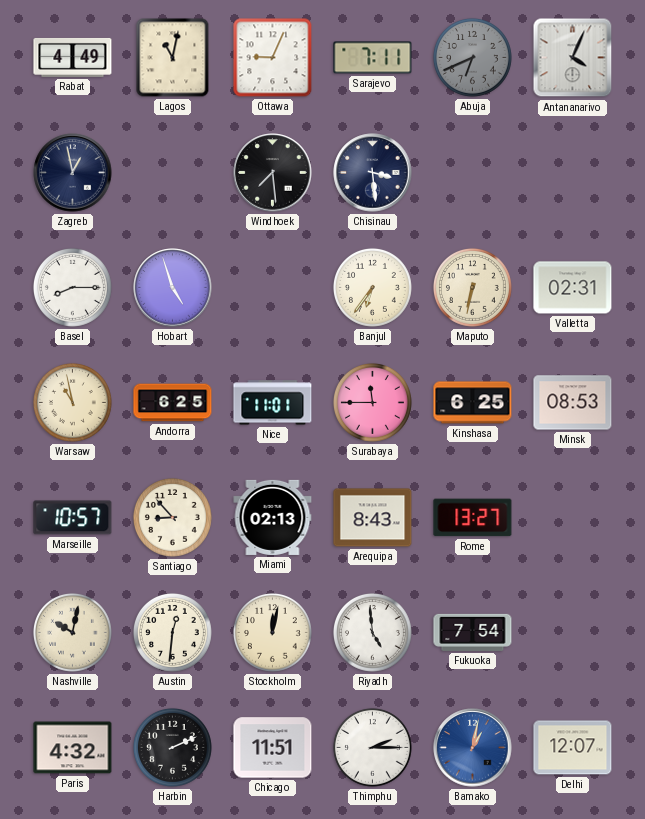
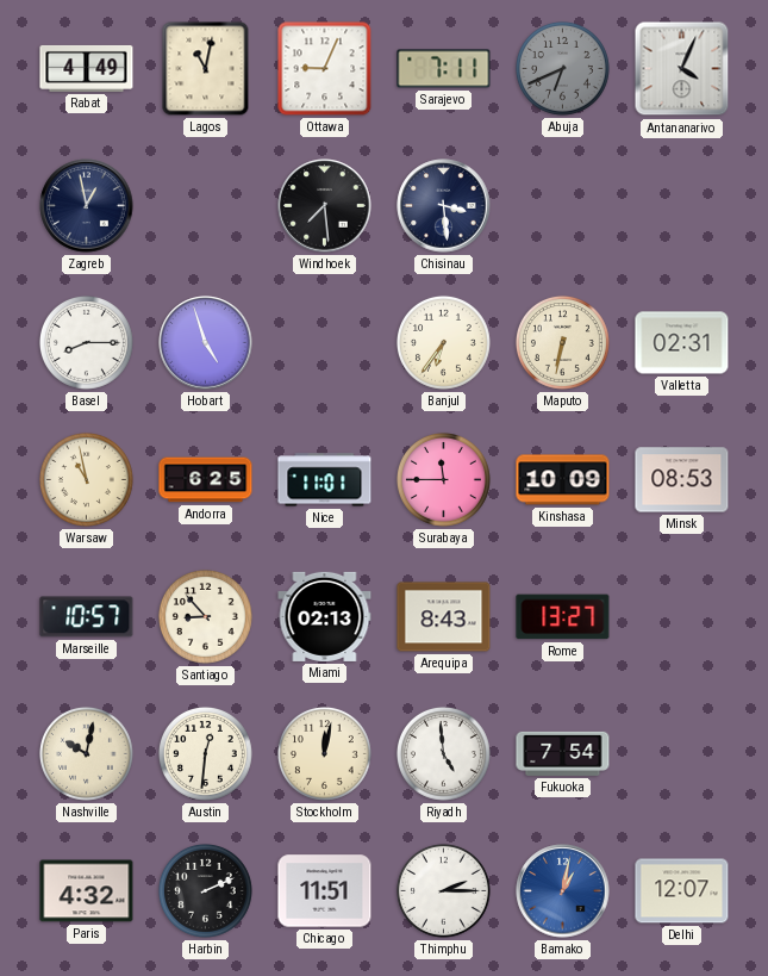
Kinshasa: 6:25 -> 10:09 (563, 480)
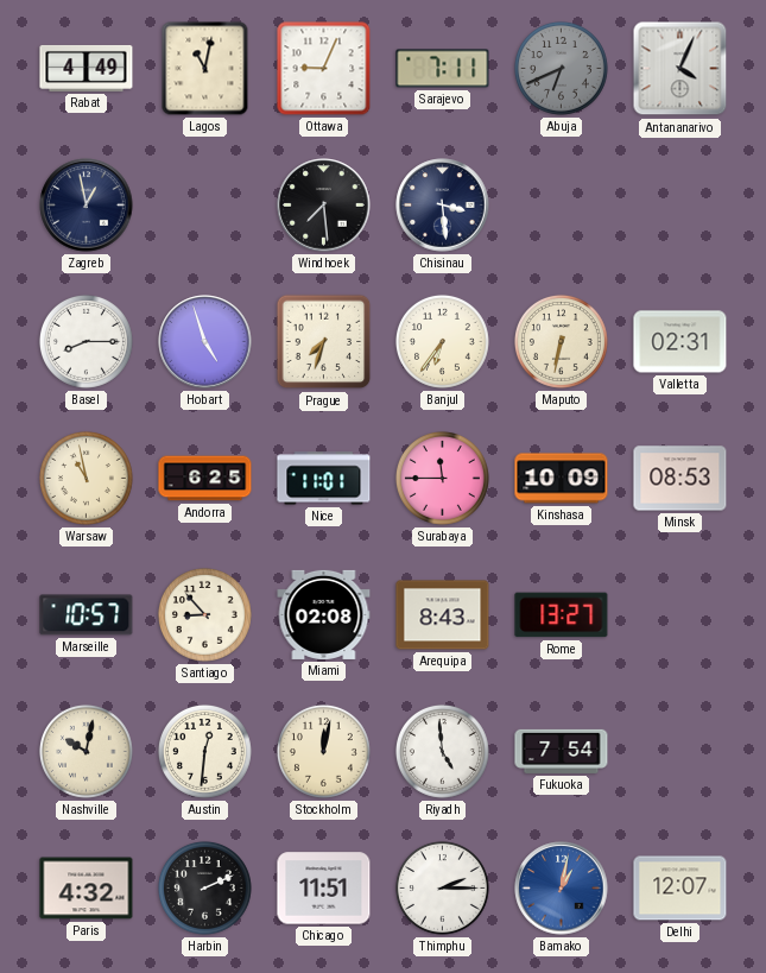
Prague: none -> 7:33 (324, 342)
Miami: 02:13 -> 02:08 (324, 614)
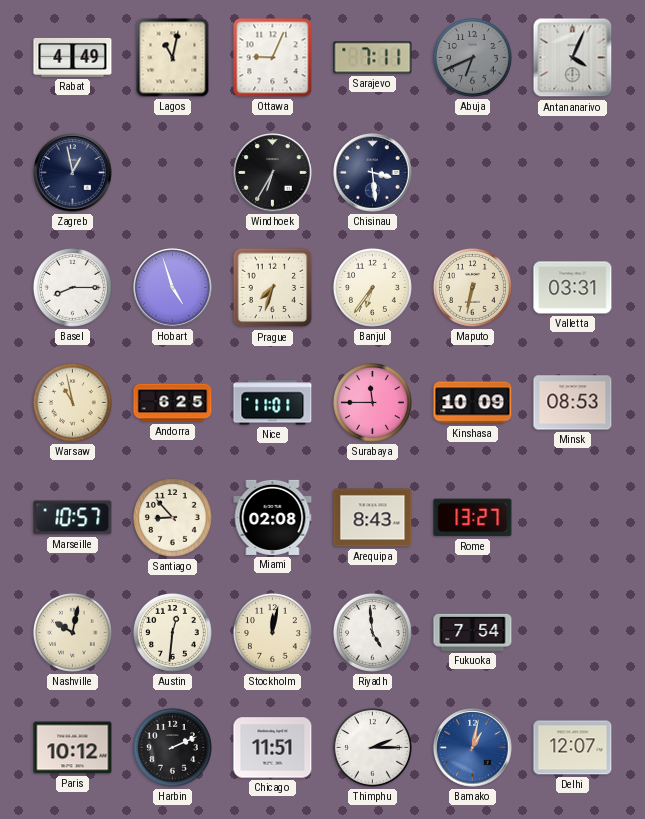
Windhoek: 7:29 -> 6:35 (273, 173)
Valletta: 02:31 -> 03:31 (573, 288)
Paris: 4:32 -> 10:12 (73, 748)
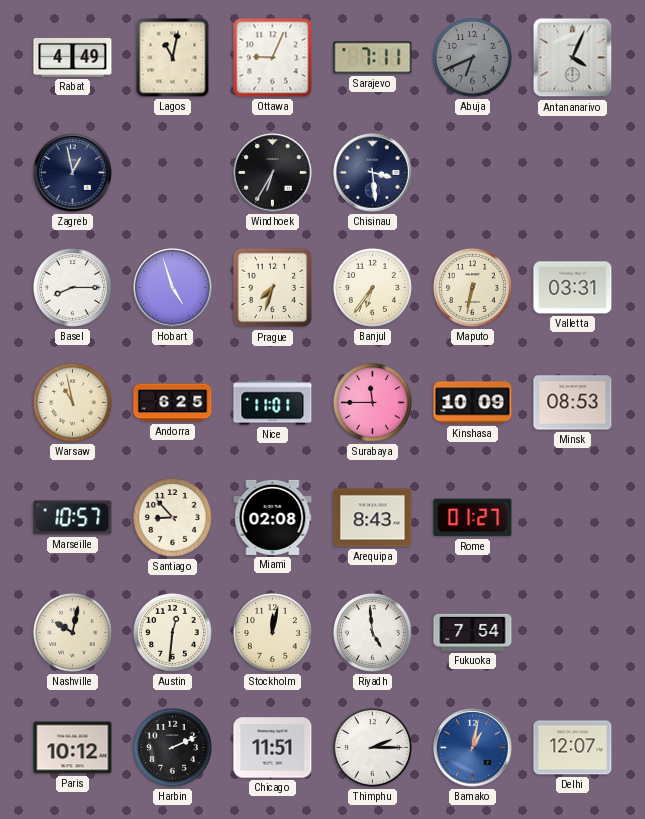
Rome: 13:27 -> 01:27 (473, 518)
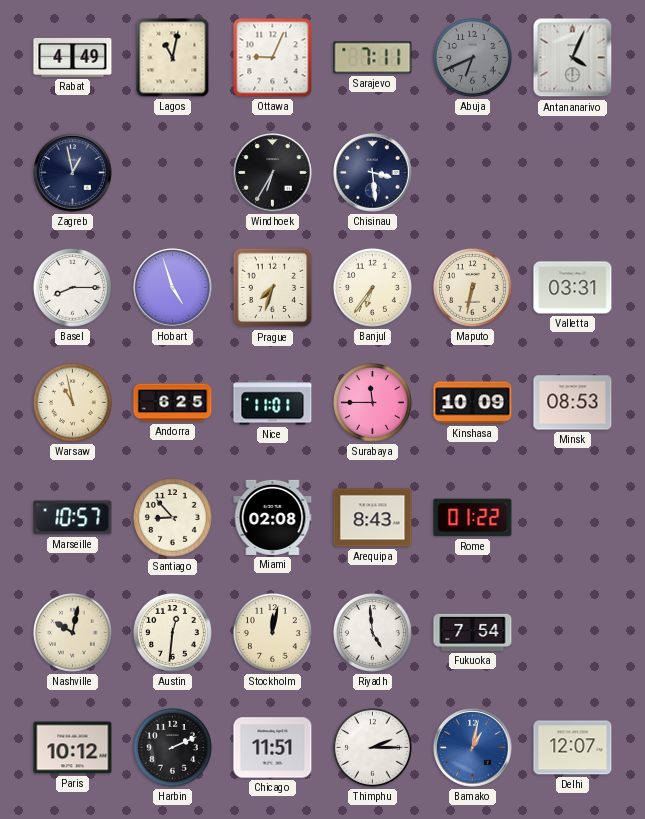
Rome: 01:27 -> 01:22 (473, 518)
